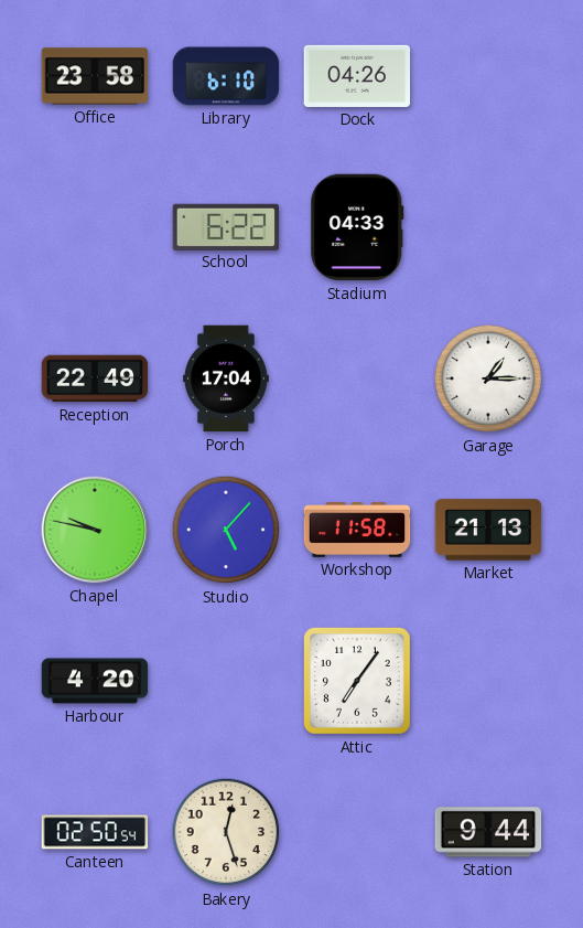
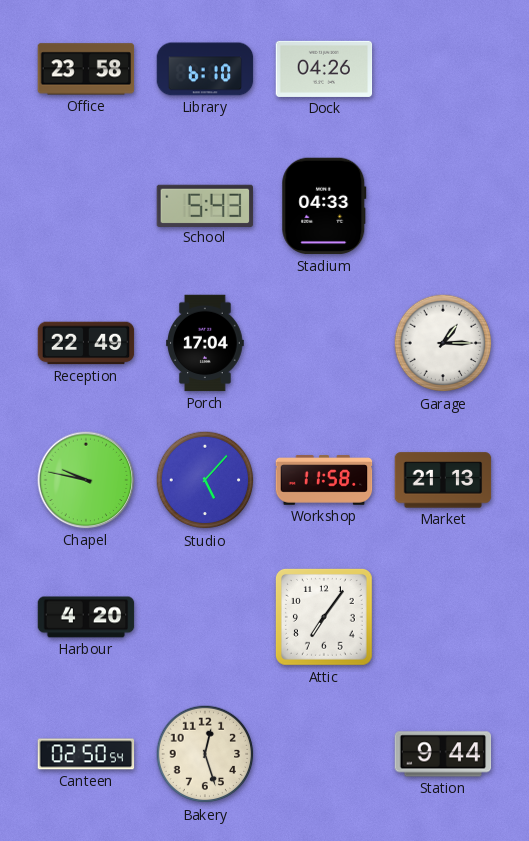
School: 6:22 -> 5:43 (205, 205)
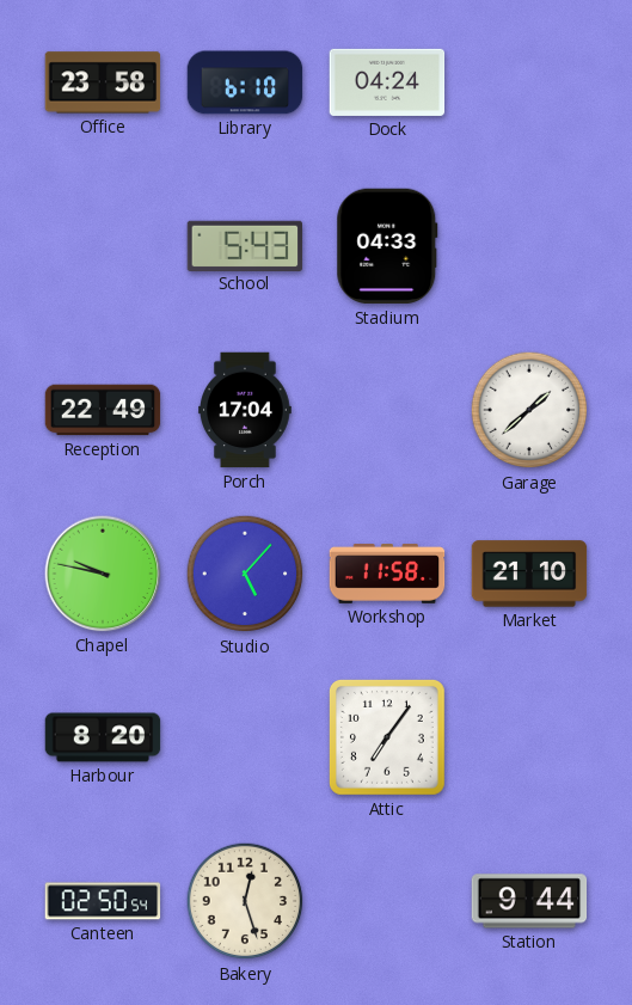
Dock: 04:26 -> 04:24 (387, 82)
Garage: 1:15 -> 1:38 (529, 410)
Market: 21:13 -> 21:10 (529, 574)
Harbour: 4:20 -> 8:20 (103, 737)
